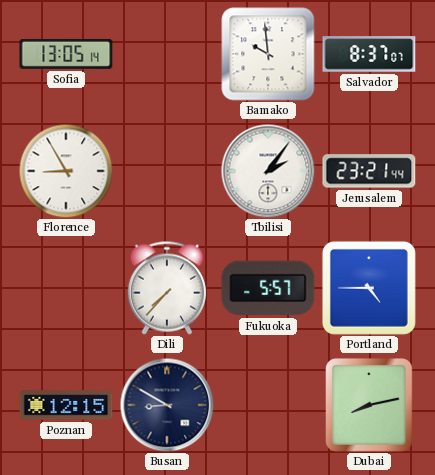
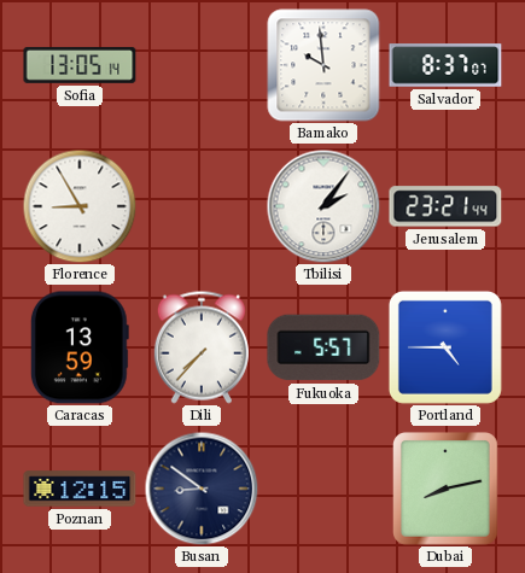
Caracas: none -> 13:59 (80, 347)
Busan: 8:50 -> 8:51 (202, 489)
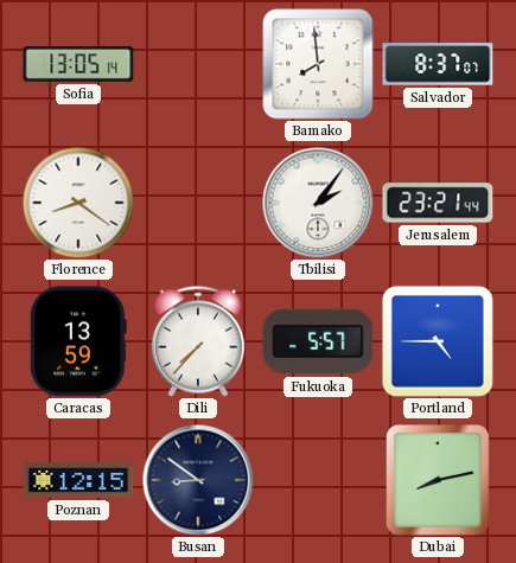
Bamako: 9:59 -> 7:59 (318, 64)
Florence: 8:55 -> 8:21 (78, 203)
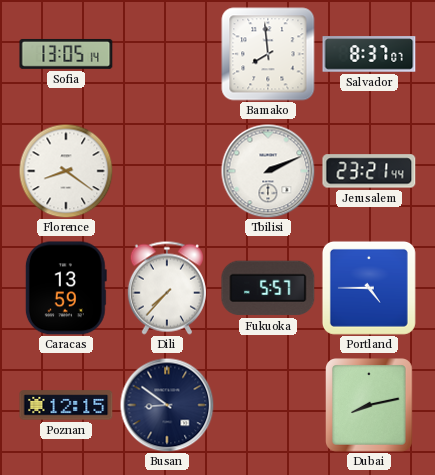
Tbilisi: 2:06 -> 2:11 (268, 171)
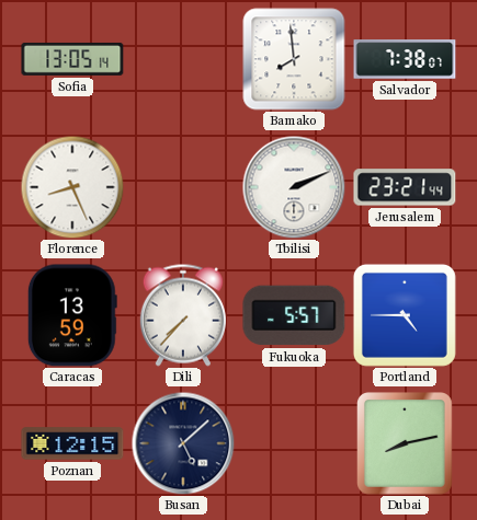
Salvador: 8:37 -> 7:38 (405, 59)
Florence: 8:21 -> 8:26 (72, 187)
Busan: 8:51 -> 5:08 (183, 443)
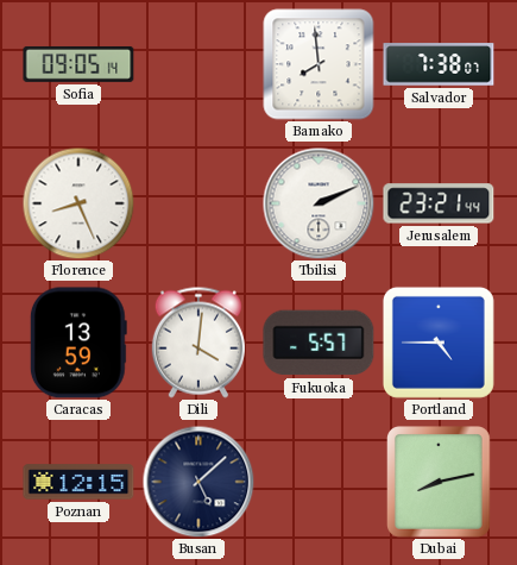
Sofia: 13:05 -> 09:05 (78, 64)
Dili: 7:37 -> 4:01 (198, 343)
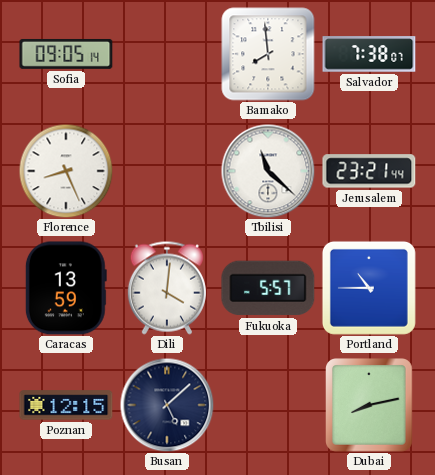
Tbilisi: 2:11 -> 11:22 (268, 171)
Portland: 4:45 -> 10:45 (369, 288)
